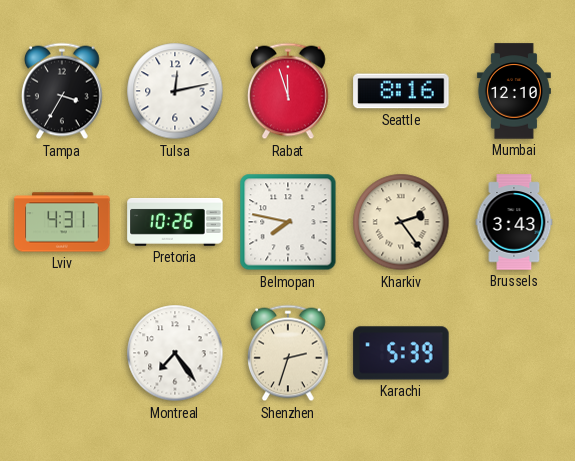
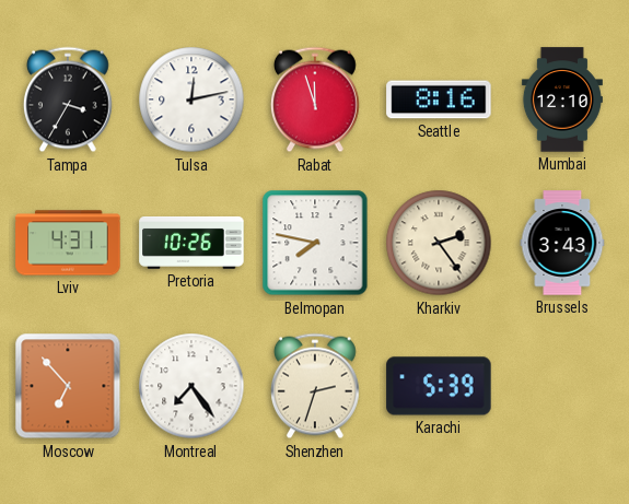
Moscow: none -> 6:53 (68, 386)
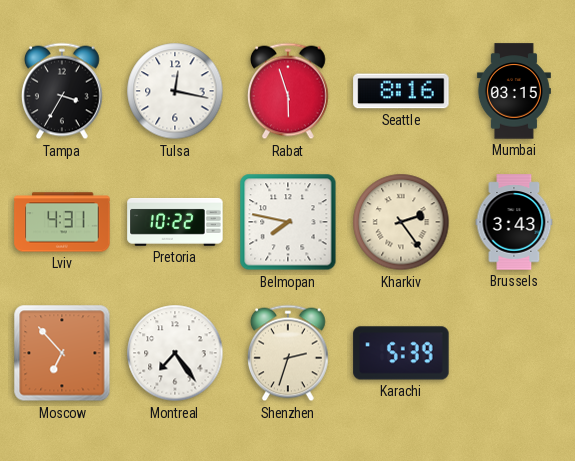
Tulsa: 12:13 -> 12:17 (175, 91)
Rabat: 11:57 -> 5:57 (288, 91)
Mumbai: 12:10 -> 03:15 (514, 91)
Pretoria: 10:26 -> 10:22 (175, 222)
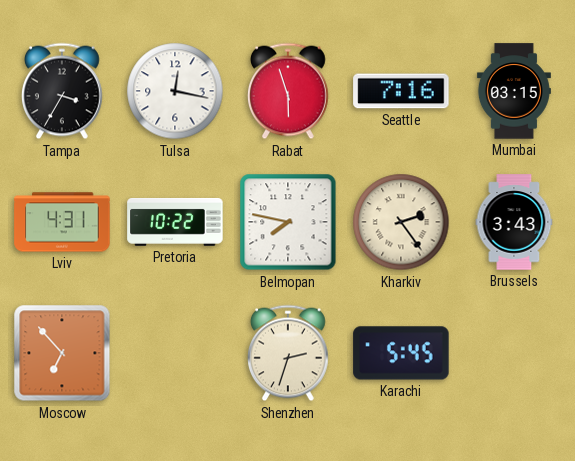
Seattle: 8:16 -> 7:16 (401, 91)
Montreal: 7:24 -> none (175, 353)
Karachi: 5:39 -> 5:45 (401, 353)
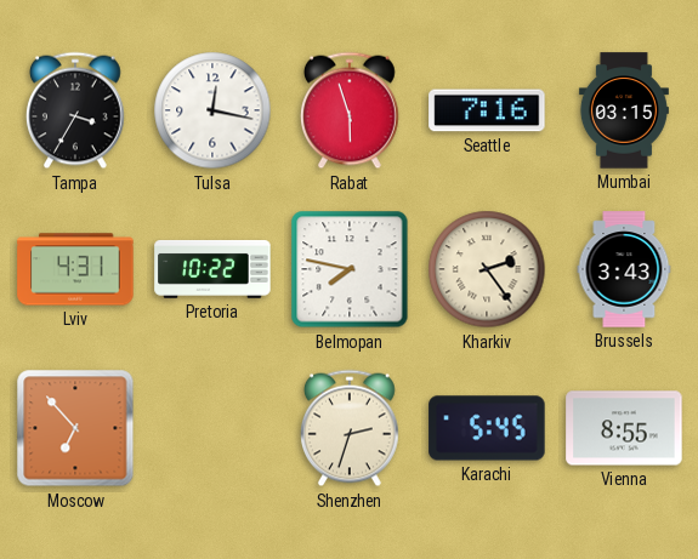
Vienna: none -> 8:55 (624, 428)
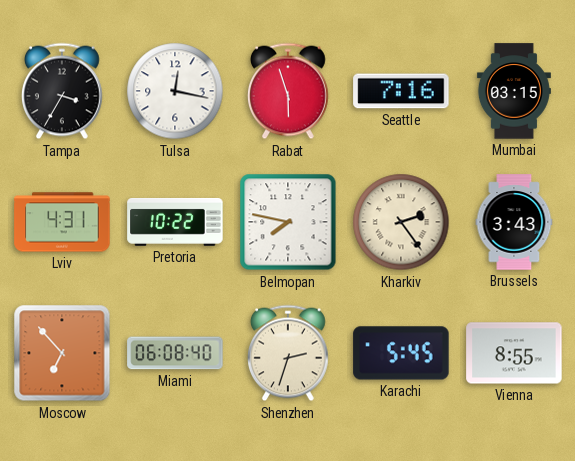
Miami: none -> 06:08 (175, 353)
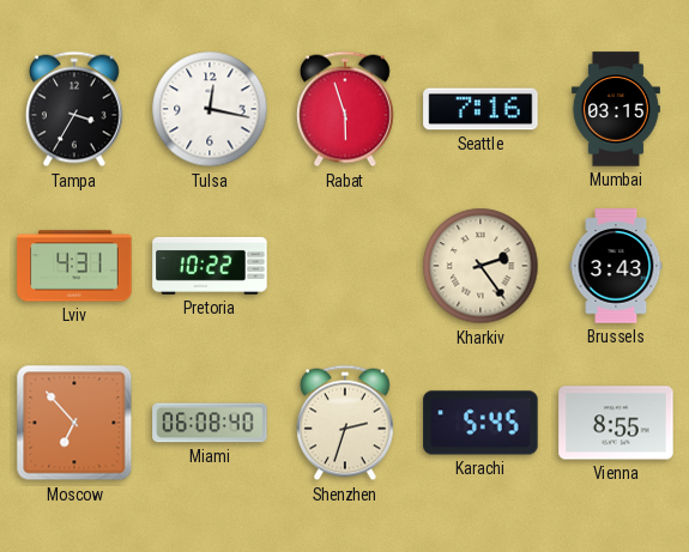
Belmopan: 7:47 -> none (288, 222)
